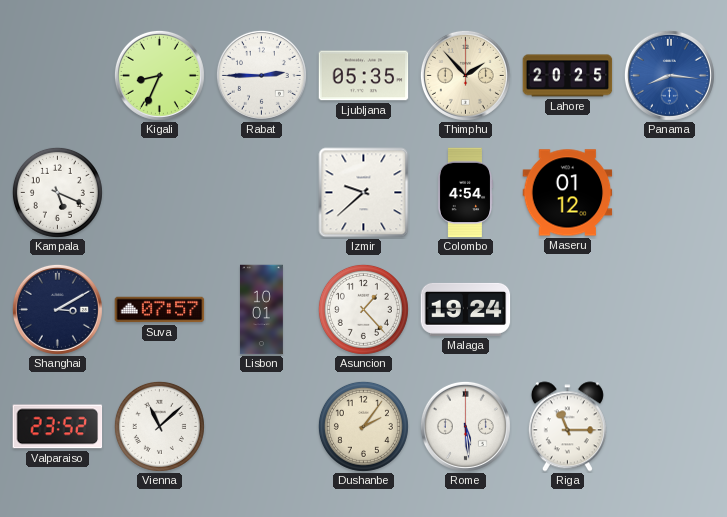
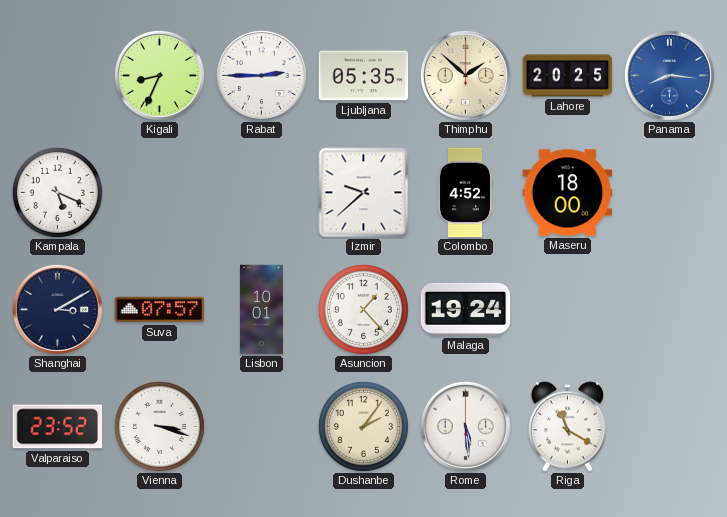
Thimphu: 1:53 -> 1:52 (465, 75)
Colombo: 4:54 -> 4:52 (465, 193)
Maseru: 01:12 -> 18:00 (568, 193)
Vienna: 11:08 -> 3:18 (159, 426)
Riga: 11:15 -> 11:20 (567, 427)
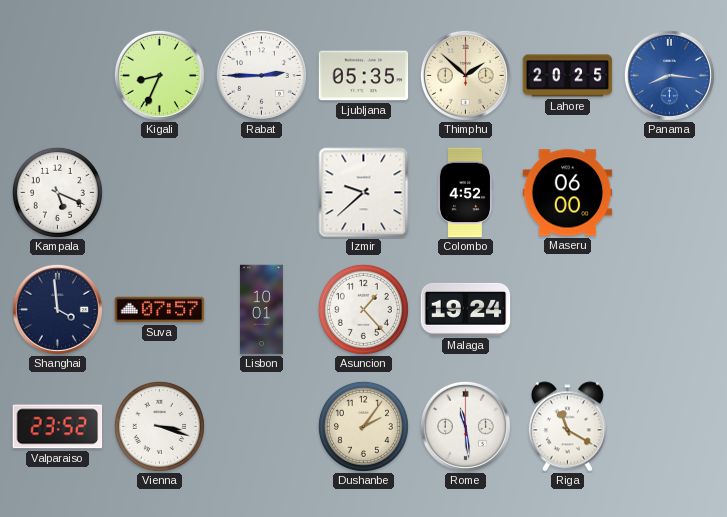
Maseru: 18:00 -> 06:00 (568, 193)
Shanghai: 3:10 -> 3:59 (57, 309)
Rome: 5:29 -> 11:29 (465, 426)
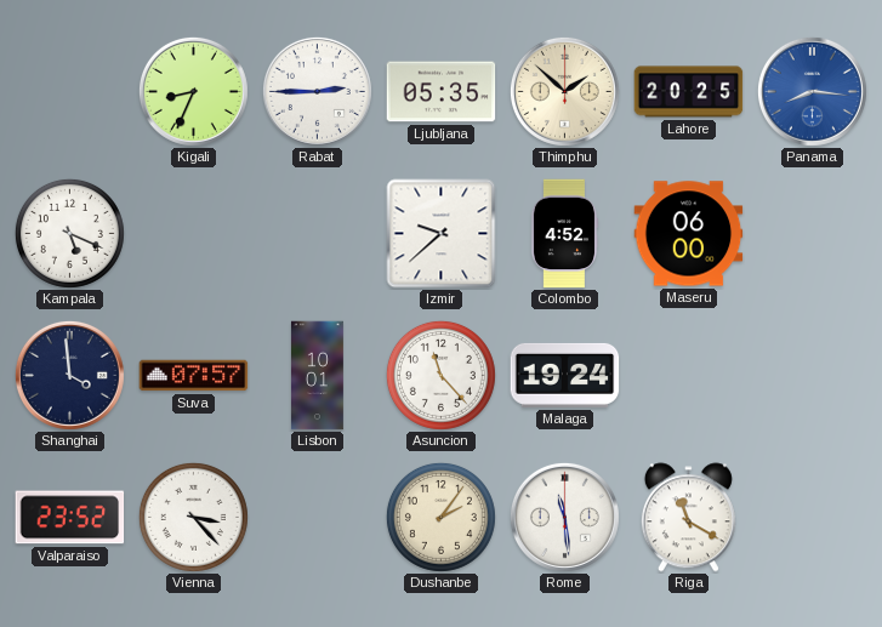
Asuncion: 1:23 -> 11:23 (440, 375)
Vienna: 3:18 -> 3:23 (193, 517)
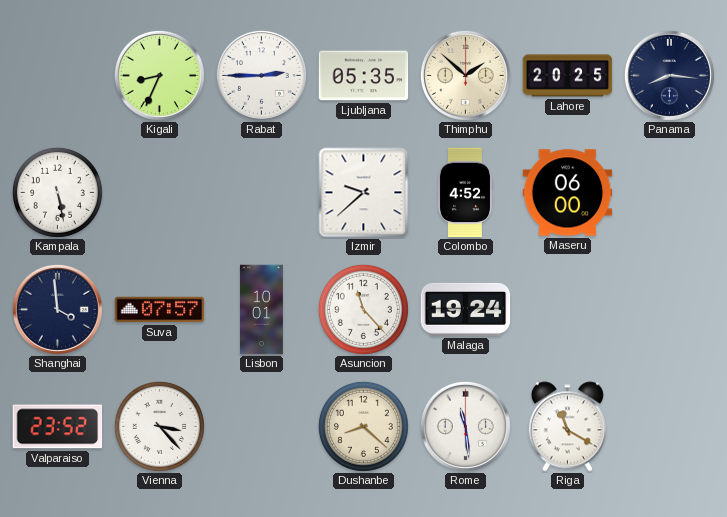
Panama dial: blue -> navy (669, 75)
Kampala: 5:19 -> 5:28 (57, 192)
Dushanbe: 2:06 -> 8:22 (363, 426)
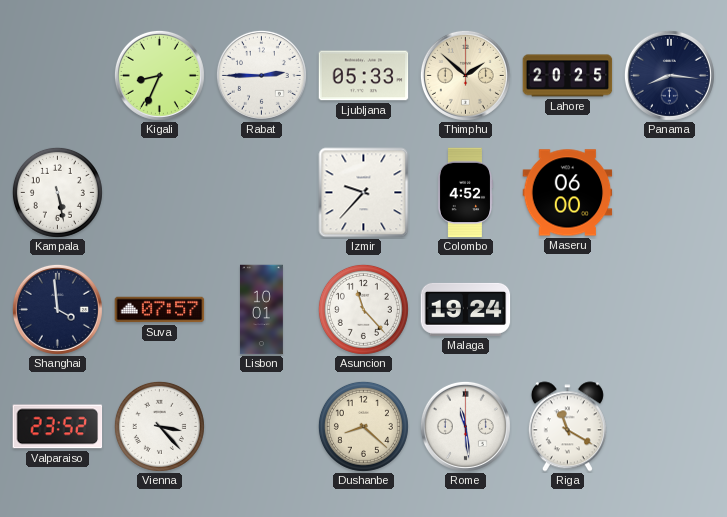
Ljubljana: 05:35 -> 05:33 (364, 76)
Izmir: 9:38 -> 9:37 (364, 193)
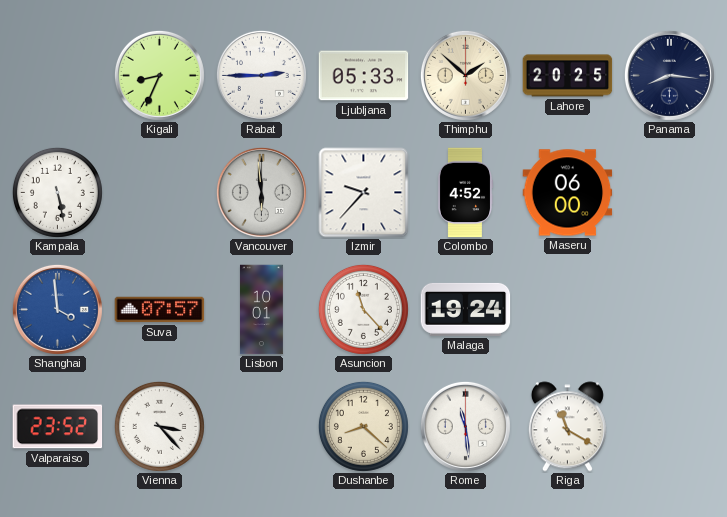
Vancouver: none -> 5:59 (261, 192)
Shanghai dial: navy -> blue (57, 309)
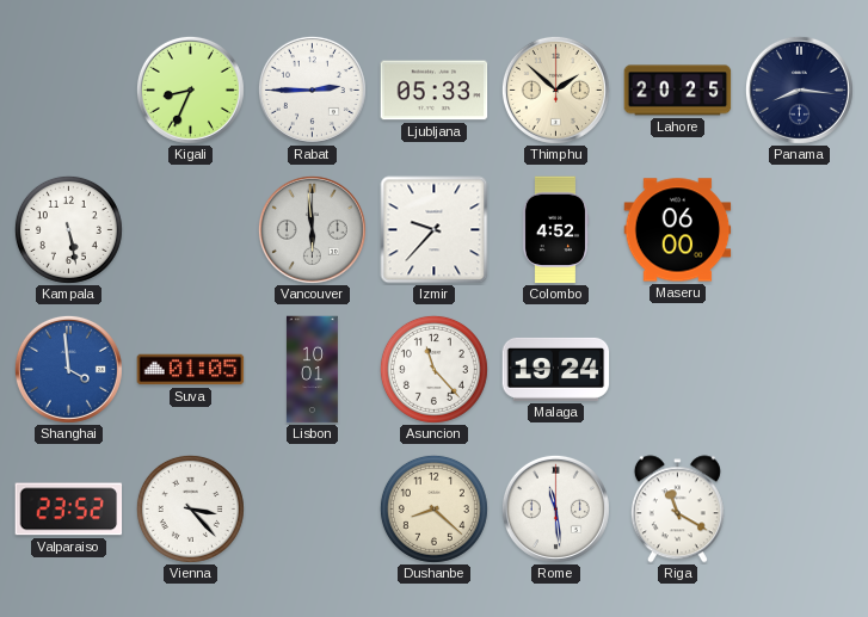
Suva: 07:57 -> 01:05 (191, 370)
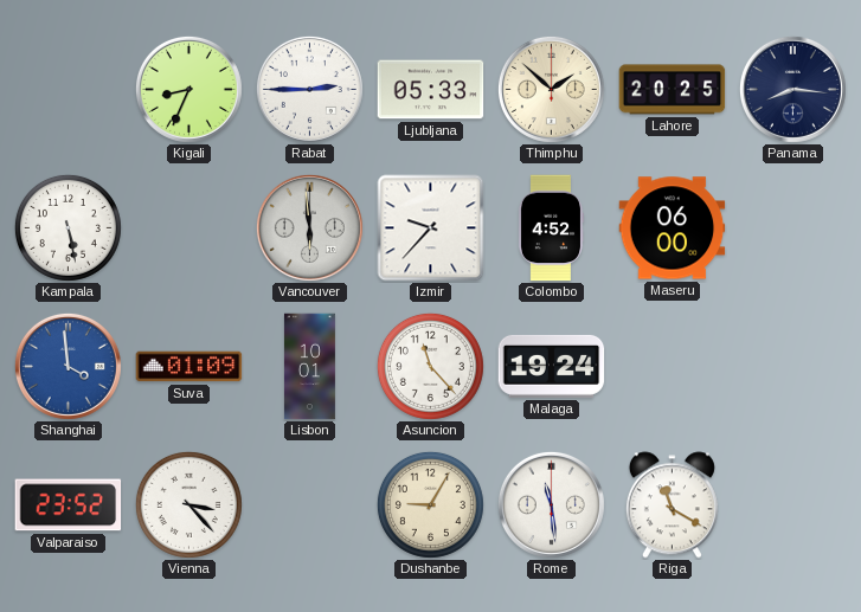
Suva: 01:05 -> 01:09 (189, 367)
Dushanbe: 8:22 -> 9:05 (430, 504)
